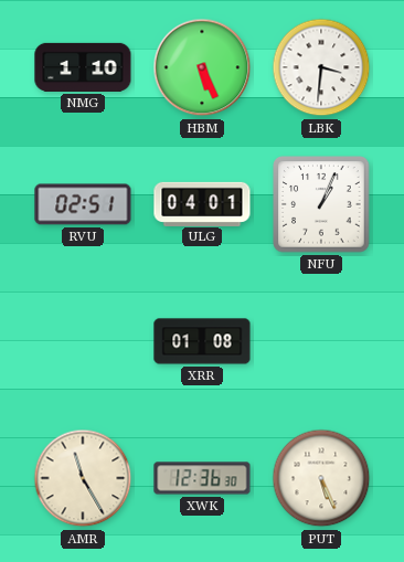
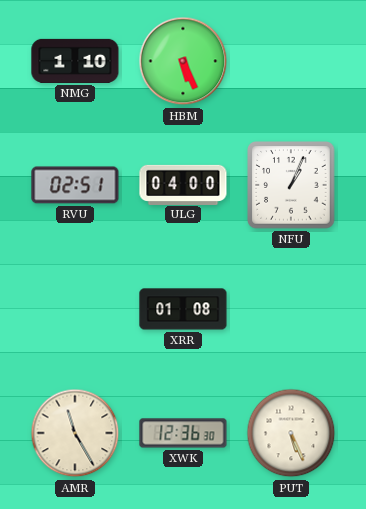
LBK: 3:31 -> none (321, 67)
ULG: 04:01 -> 04:00 (183, 184)
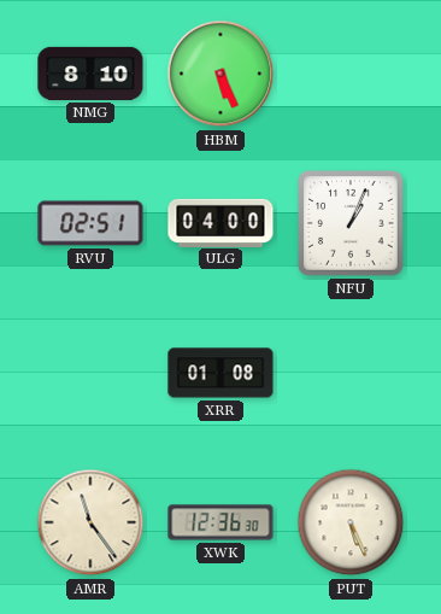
NMG: 1:10 -> 8:10 (90, 74)
AMR: 11:25 -> 11:24 (90, 522)
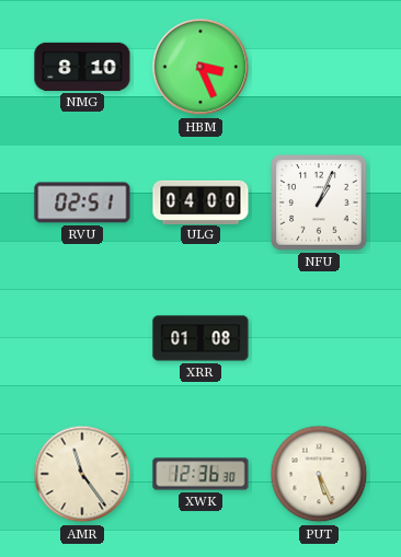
HBM: 5:26 -> 3:26 (200, 67)
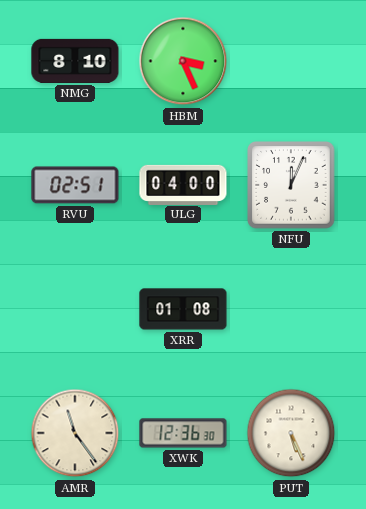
NFU: 1:04 -> 12:04 (291, 185)
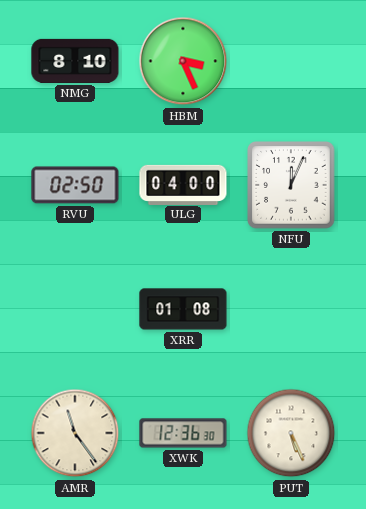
RVU: 02:51 -> 02:50 (75, 185)
